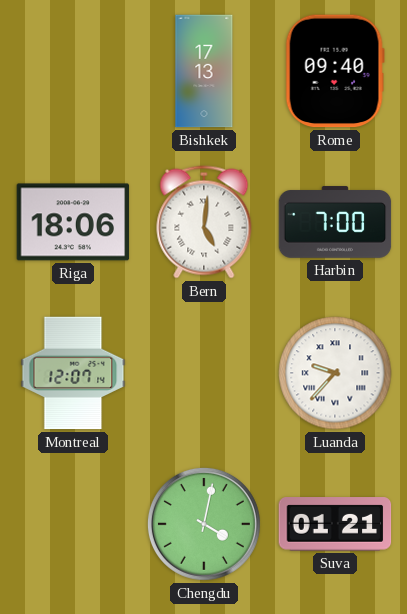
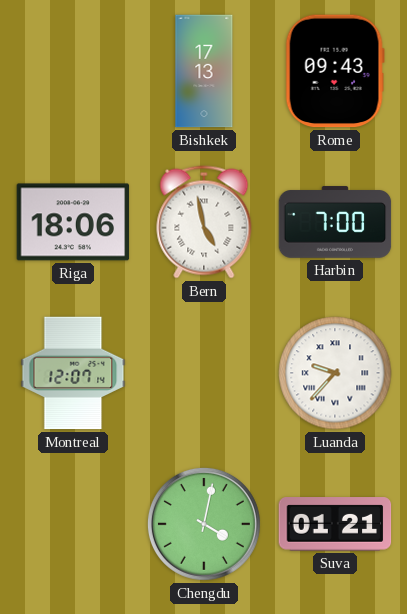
Rome: 09:40 -> 09:43 (335, 71)
Bern: 5:01 -> 4:58 (204, 222)
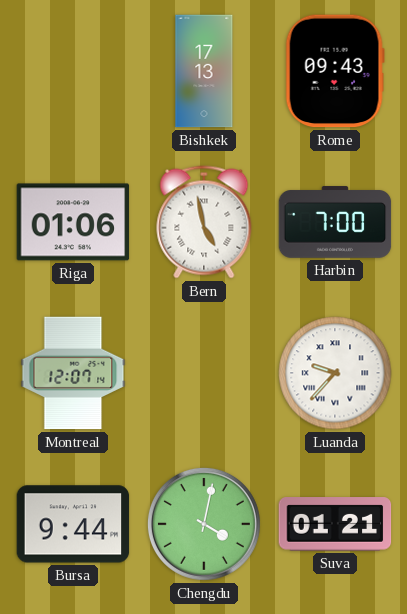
Riga: 18:06 -> 01:06 (73, 222)
Bursa: none -> 9:44 (73, 524)
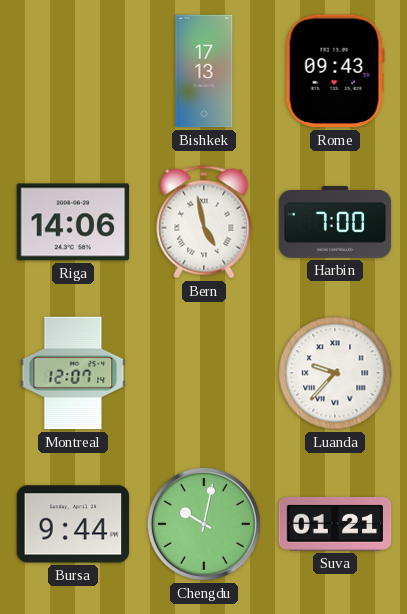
Riga: 01:06 -> 14:06 (73, 222)
Chengdu: 4:02 -> 10:02 (204, 524)
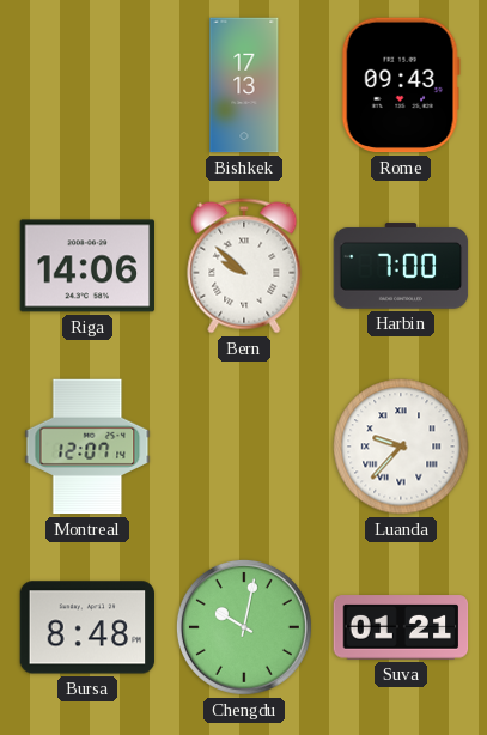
Bern: 4:58 -> 9:52 (244, 266)
Bursa: 9:44 -> 8:48 (87, 627)
